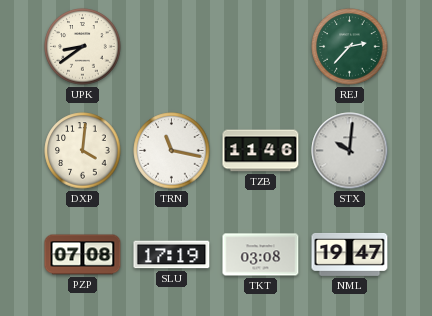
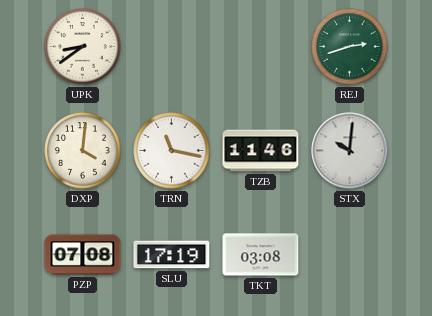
REJ: 2:37 -> 2:42 (350, 47)
NML: 19:47 -> none (350, 254)
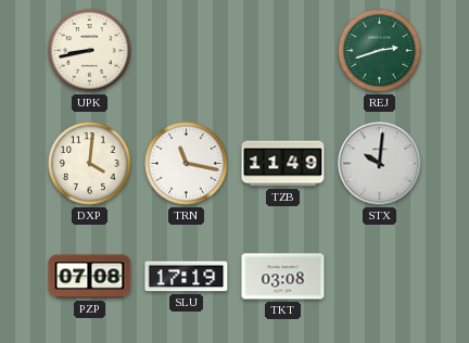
UPK: 8:39 -> 8:43 (90, 51)
TZB: 11:46 -> 11:49 (283, 164)
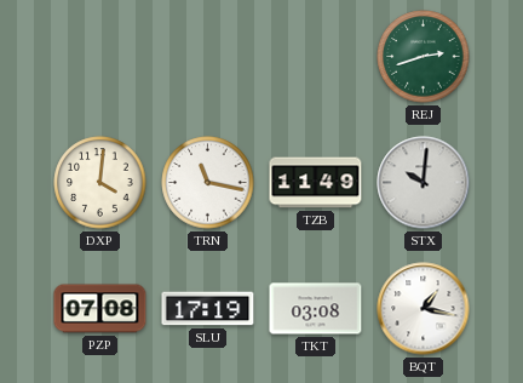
UPK: 8:43 -> none (90, 51)
BQT: none -> 1:17 (424, 309)
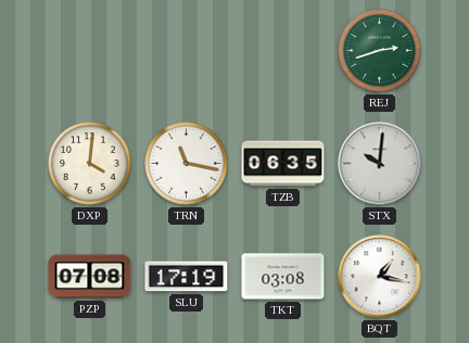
TZB: 11:49 -> 06:35 (283, 164)
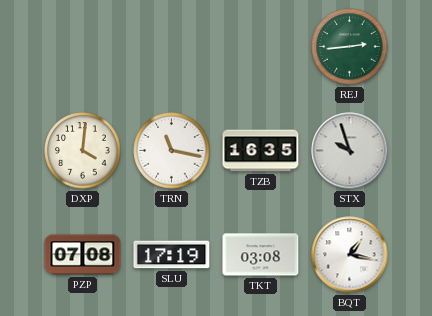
REJ: 2:42 -> 2:44 (350, 47)
TZB: 06:35 -> 16:35 (261, 151)
STX: 10:01 -> 9:57 (350, 151)
